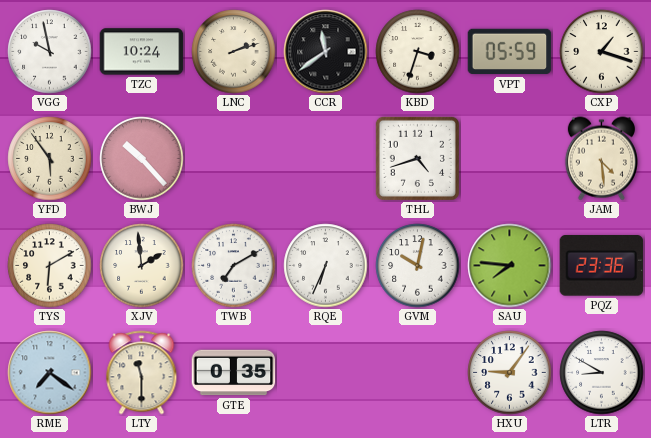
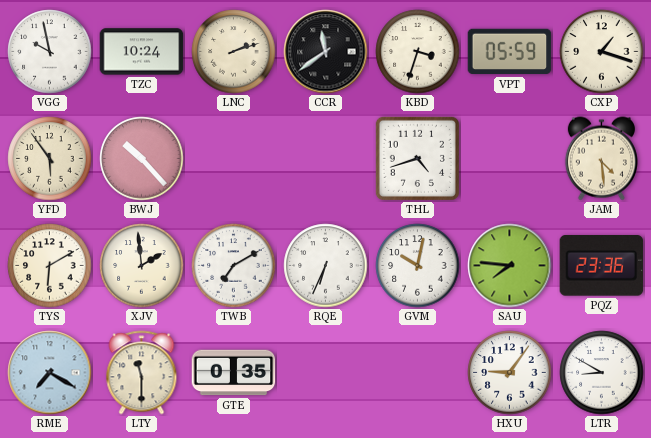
RME: 7:21 -> 7:20 (50, 373)
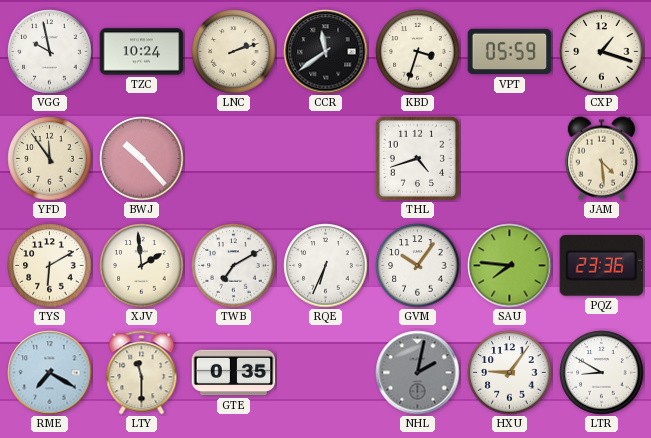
YFD: 5:54 -> 11:54 (50, 159)
GVM: 10:02 -> 10:06 (418, 266)
NHL: none -> 2:02 (418, 373)
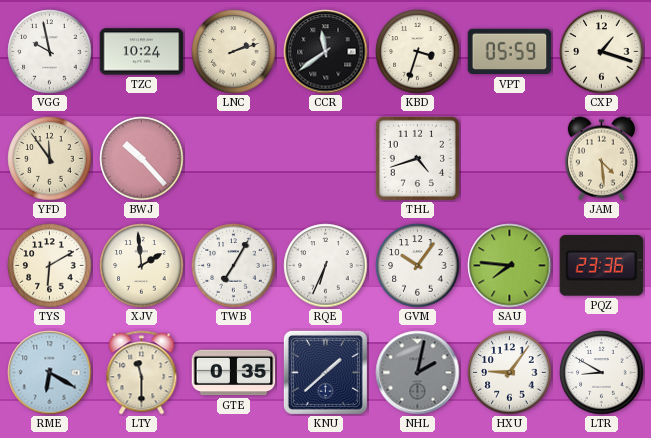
TWB: 7:10 -> 7:05 (234, 266)
RME: 7:20 -> 6:20 (50, 373)
KNU: none -> 1:38 (325, 372)
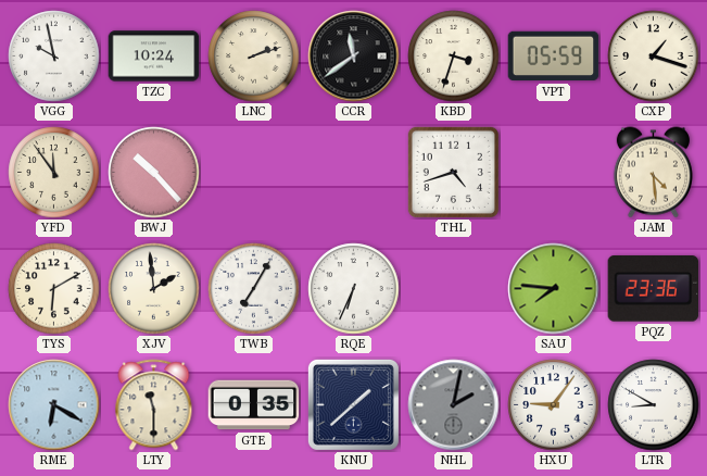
GVM: 10:06 -> none (418, 266)
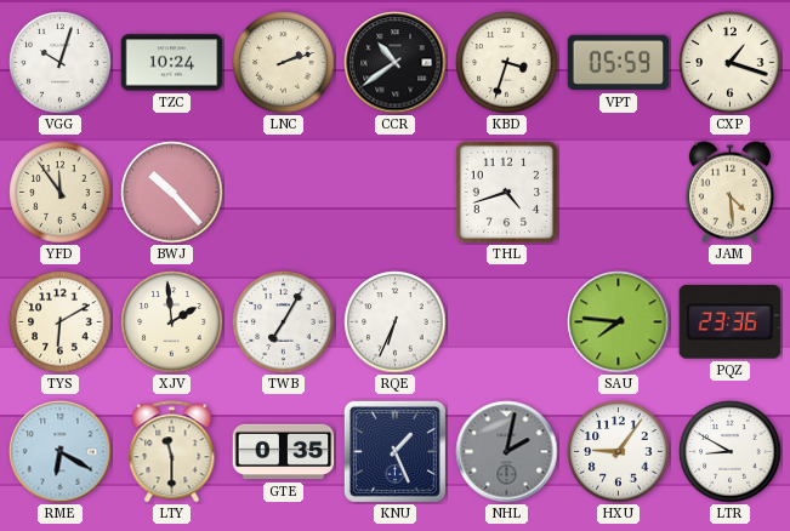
VGG: 9:58 -> 10:03 (61, 63)
CCR: 11:39 -> 10:39 (396, 63)
KNU: 1:38 -> 1:26 (394, 451)
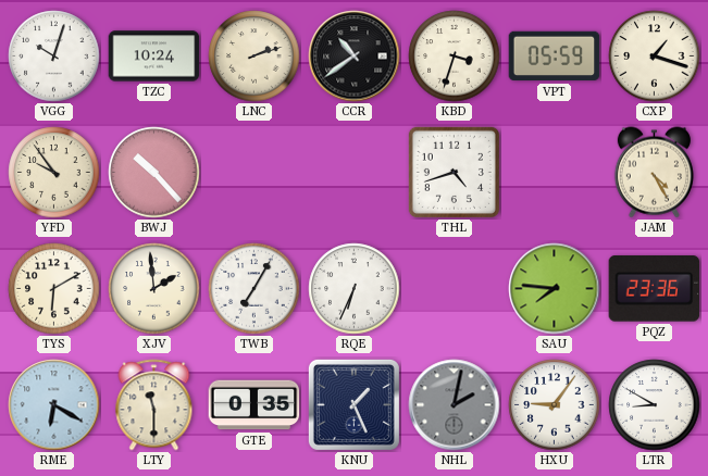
YFD: 11:54 -> 9:54 (54, 173)
JAM: 4:29 -> 4:25 (654, 173)
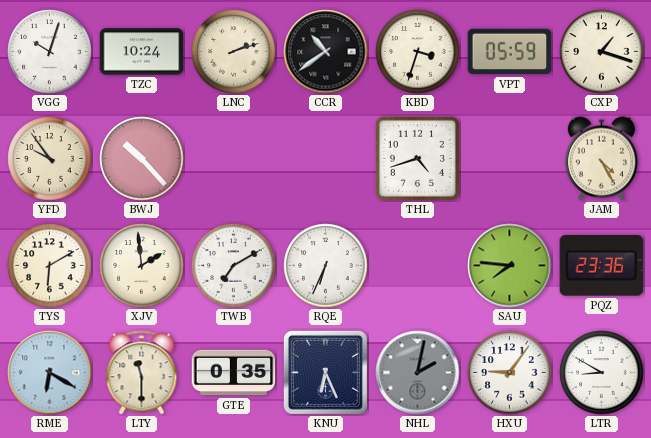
TWB: 7:05 -> 7:10 (234, 266)
KNU: 1:26 -> 6:26 (325, 372)
